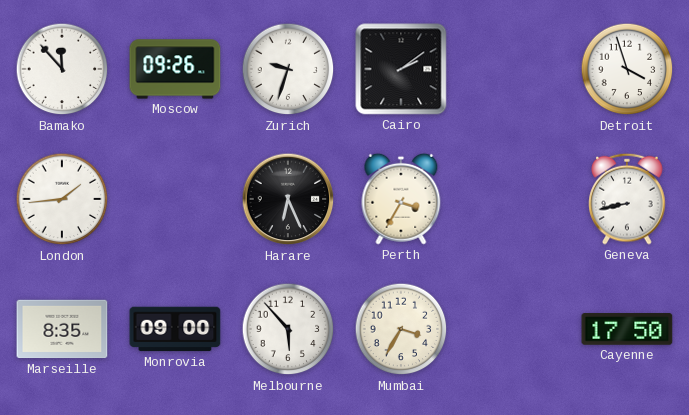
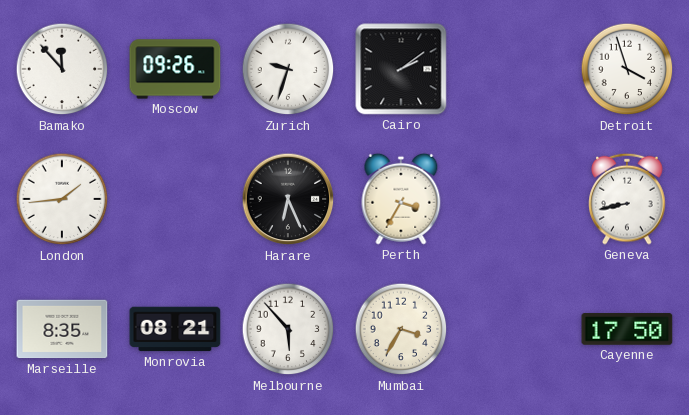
Monrovia: 09:00 -> 08:21 (175, 329)
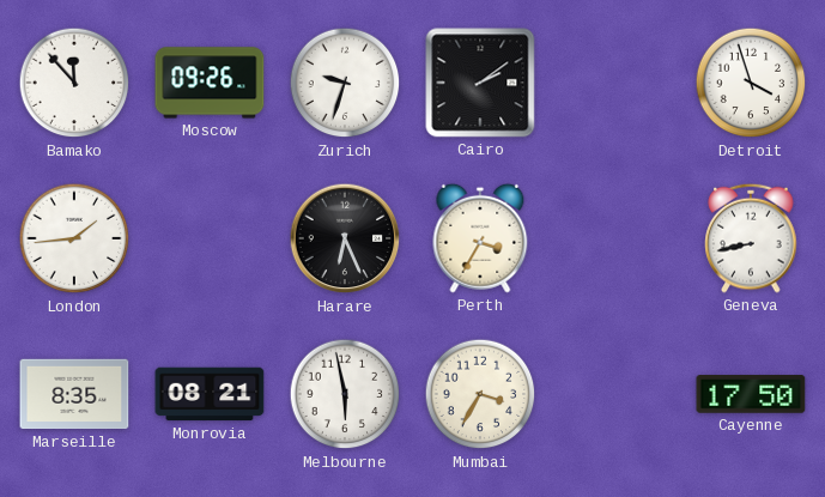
Melbourne: 5:53 -> 5:58 (345, 394)
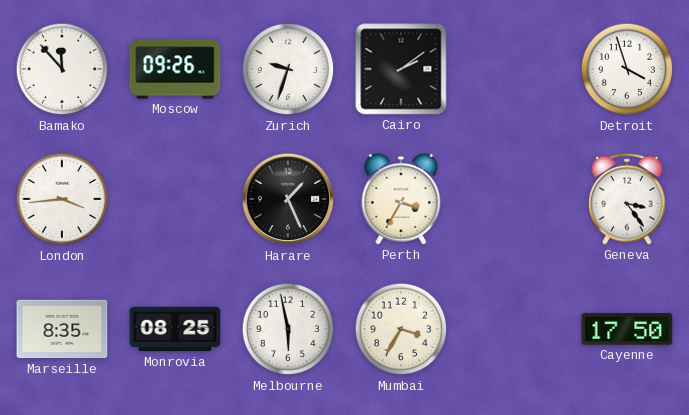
London: 1:44 -> 3:44 (62, 199)
Harare: 6:26 -> 1:26 (288, 199)
Geneva: 8:43 -> 3:24 (627, 199)
Monrovia: 08:21 -> 08:25 (175, 329)
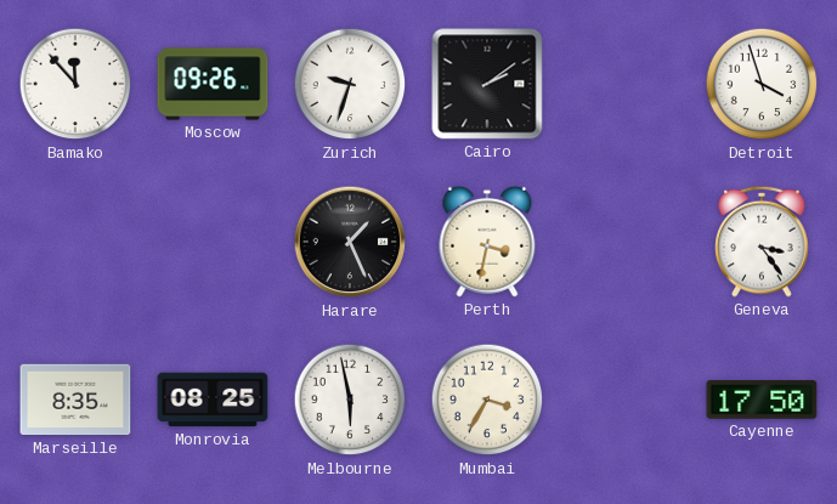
London: 3:44 -> none (62, 199)
Perth: 3:35 -> 3:32 (487, 242)
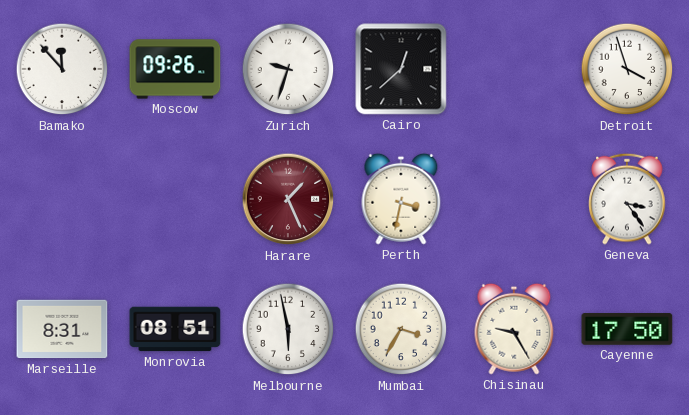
Cairo: 2:09 -> 12:38 (401, 69)
Harare dial: black -> burgundy (288, 199)
Marseille: 8:35 -> 8:31 (62, 329)
Monrovia: 08:25 -> 08:51 (175, 329)
Chisinau: none -> 9:25 (514, 329)
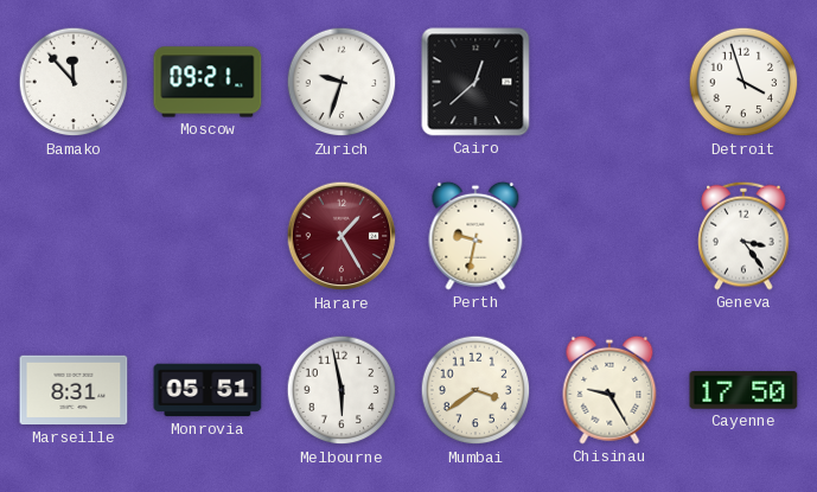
Moscow: 09:26 -> 09:21 (208, 82)
Harare: 1:26 -> 1:25 (342, 236)
Perth: 3:32 -> 9:32 (475, 236)
Monrovia: 08:51 -> 05:51 (208, 390)
Mumbai: 3:35 -> 3:39 (475, 390)
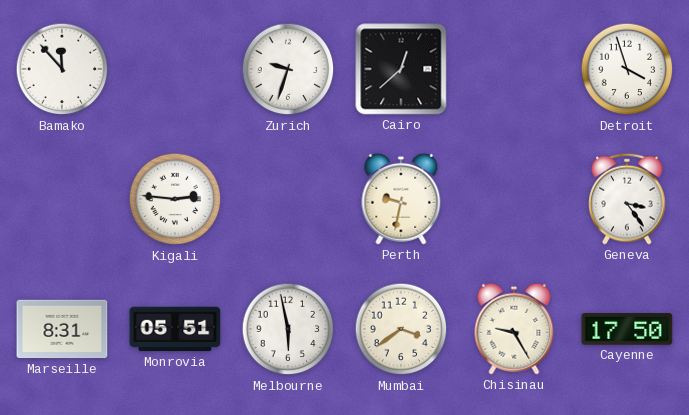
Moscow: 09:21 -> none (208, 82)
Kigali: none -> 2:46 (175, 199)
Harare: 1:25 -> none (342, 236)
